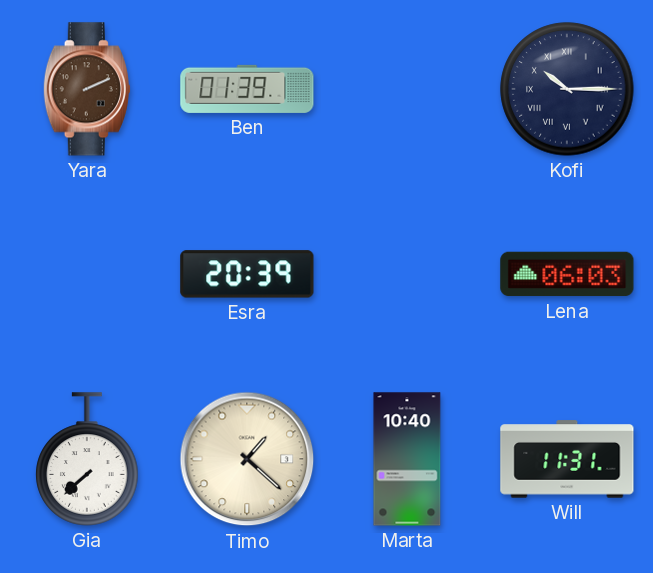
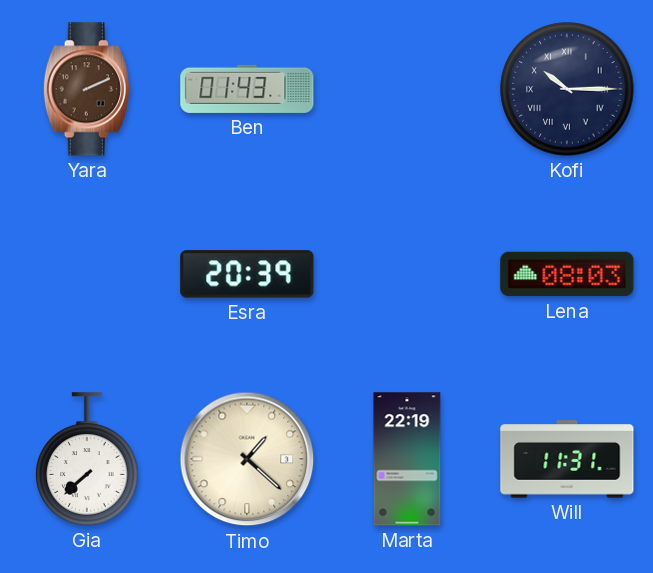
Ben: 01:39 -> 01:43 (247, 89)
Lena: 06:03 -> 08:03 (567, 274)
Marta: 10:40 -> 22:19 (407, 459)
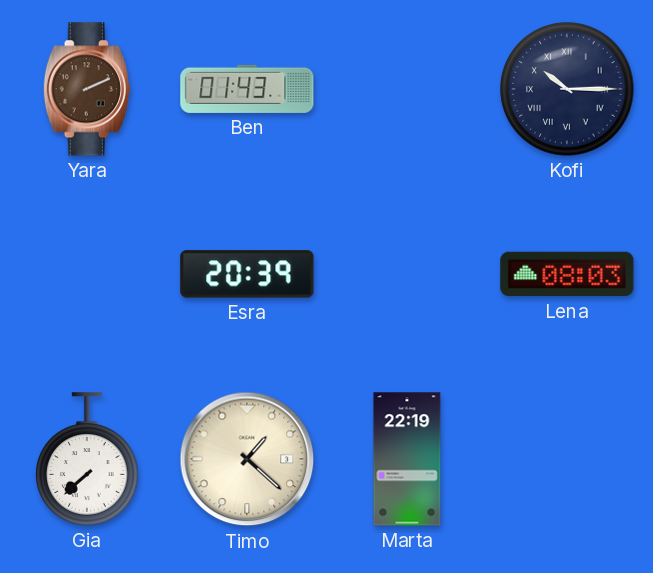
Will: 11:31 -> none (567, 459)
